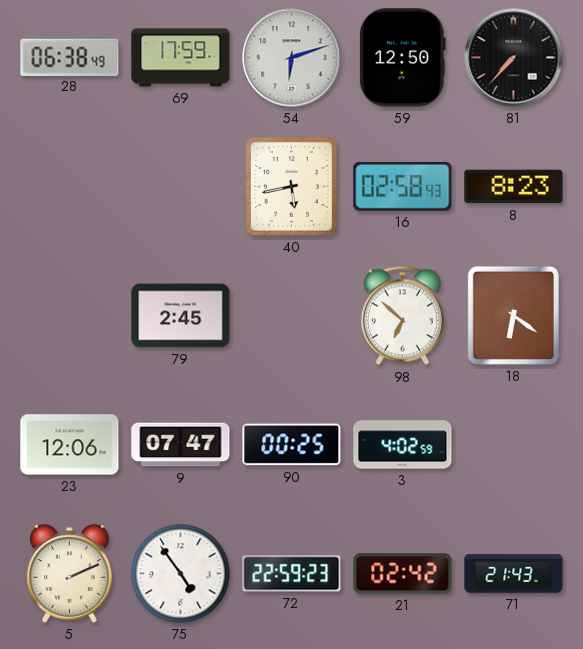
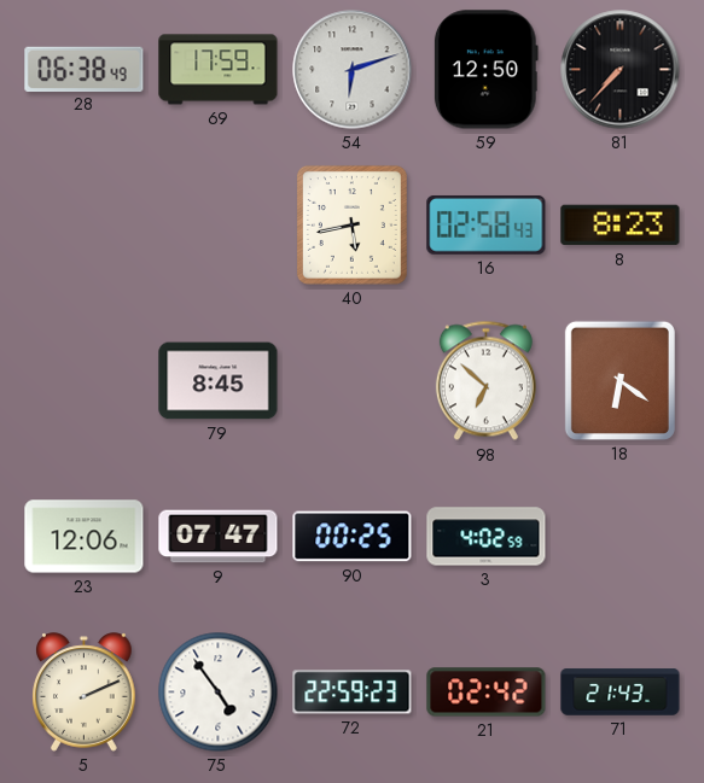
79: 2:45 -> 8:45 (219, 381)
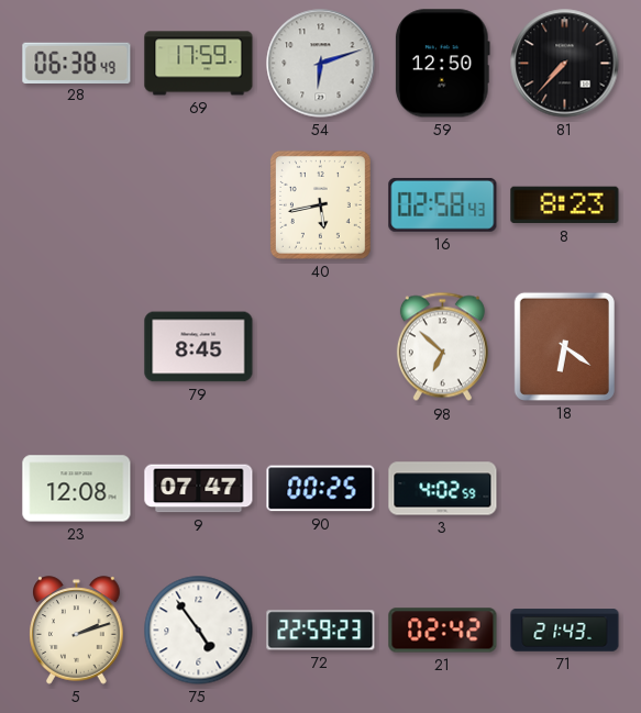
23: 12:06 -> 12:08 (77, 489)
5: 2:11 -> 2:12 (77, 631)
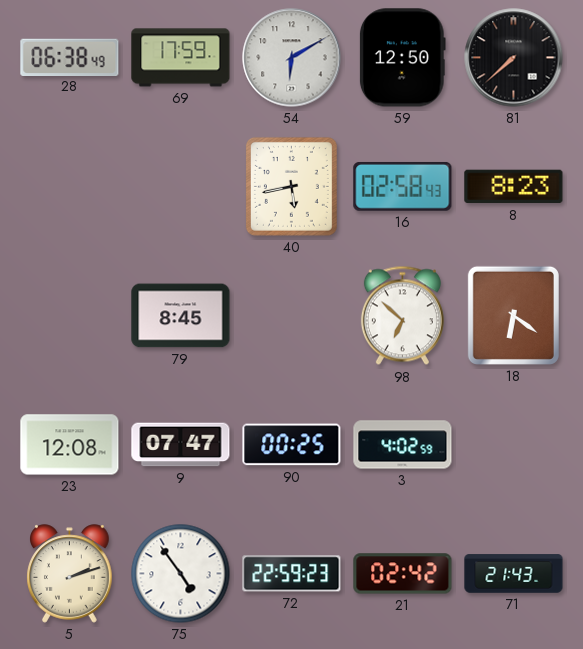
54: 6:12 -> 6:10 (292, 58)
81: 7:37 -> 7:38 (514, 58)
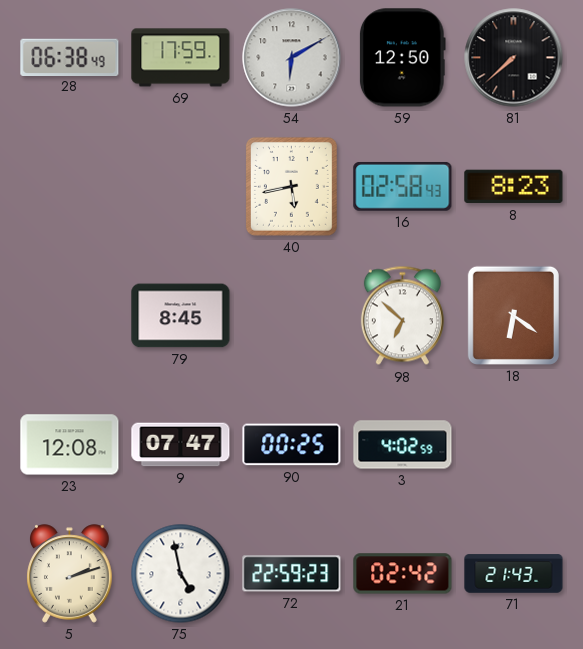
75: 4:54 -> 4:58 (181, 574)
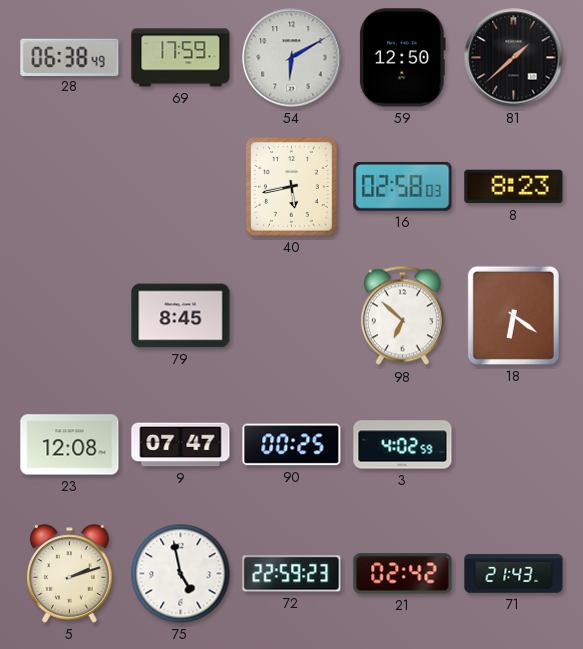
81: 7:38 -> 1:38 (514, 58)
16: 02:58:43 -> 02:58:03 (403, 186)
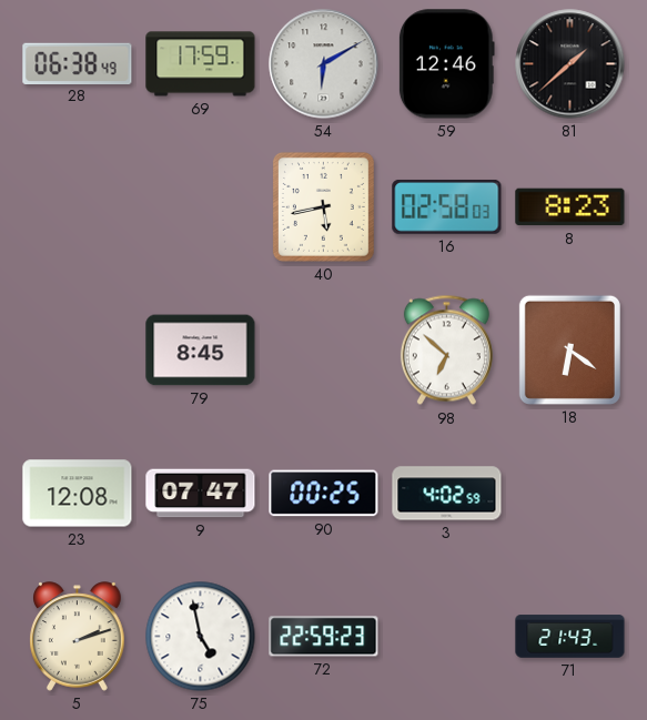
59: 12:50 -> 12:46 (446, 64)
21: 02:42 -> none (403, 574)
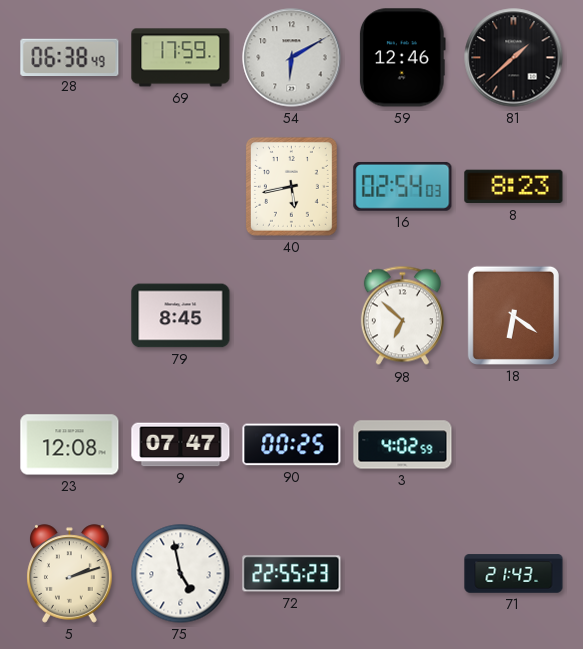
16: 02:58 -> 02:54 (403, 186)
72: 22:59 -> 22:55 (292, 574)
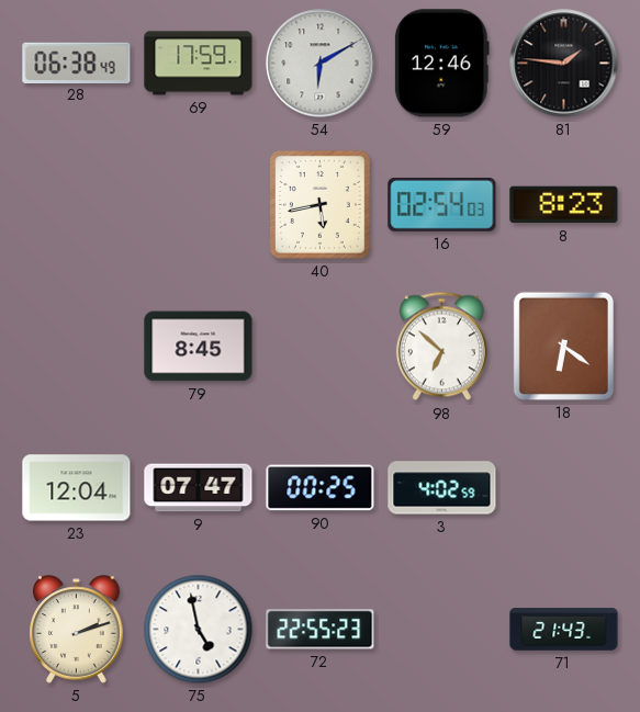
81: 1:38 -> 1:46 (564, 64)
23: 12:08 -> 12:04 (77, 488)
